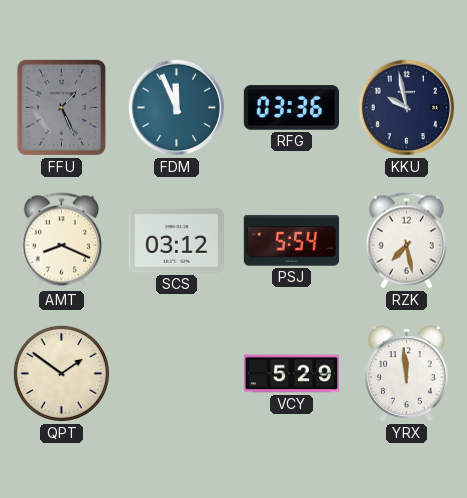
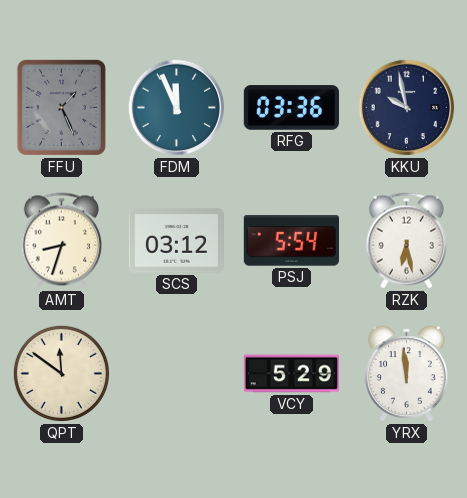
AMT: 8:19 -> 8:33 (61, 241)
RZK: 7:28 -> 6:28 (406, 241)
QPT: 1:51 -> 11:51 (61, 373)
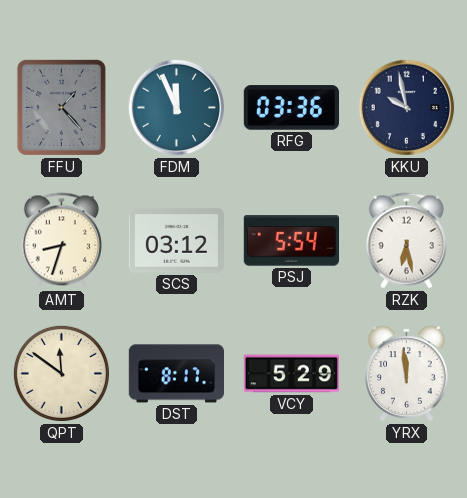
FFU: 1:26 -> 1:23 (61, 107)
DST: none -> 8:17 (176, 374)
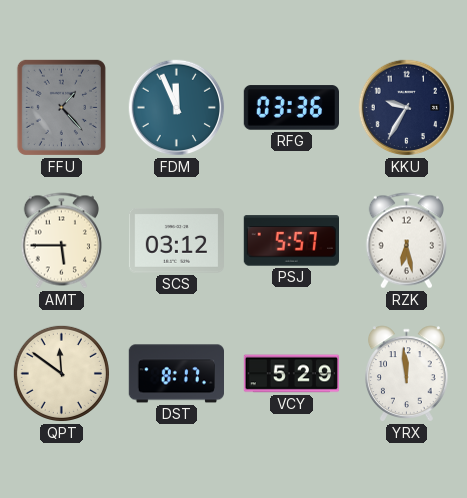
KKU: 9:58 -> 9:35 (407, 108)
AMT: 8:33 -> 5:45 (61, 241)
PSJ: 5:54 -> 5:57 (291, 241)
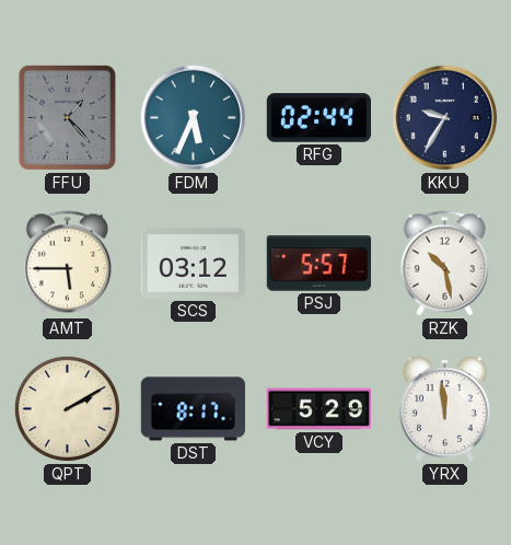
FDM: 11:56 -> 5:34 (194, 118)
RFG: 03:36 -> 02:44 (318, 118)
RZK: 6:28 -> 10:28 (444, 264)
QPT: 11:51 -> 2:10 (67, 408)
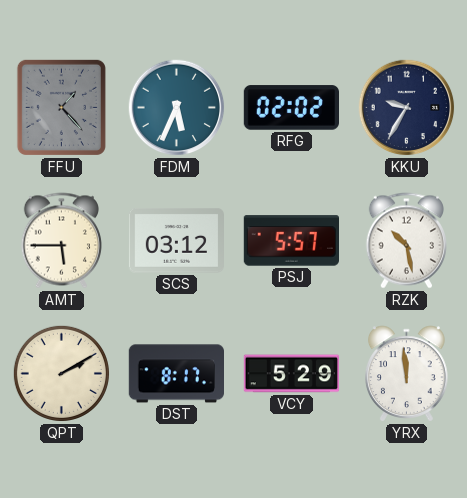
RFG: 02:44 -> 02:02 (291, 108)
